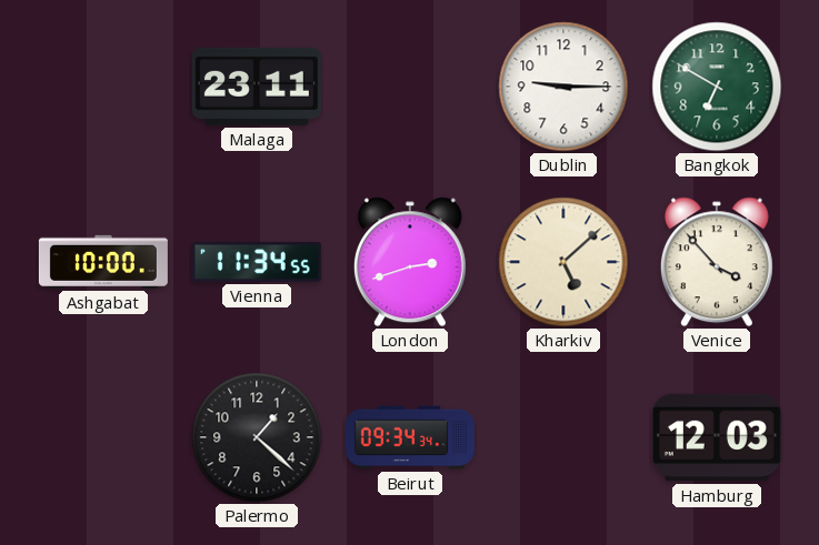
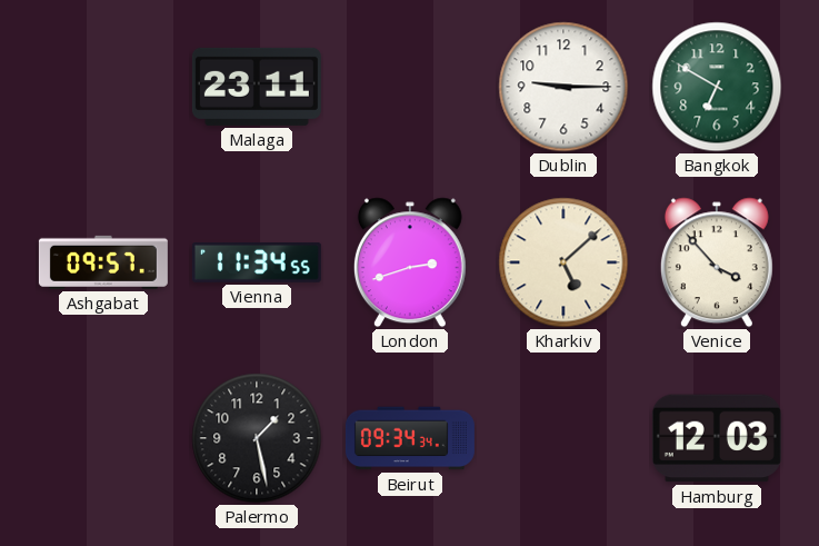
Ashgabat: 10:00 -> 09:57 (103, 262)
Palermo: 1:22 -> 1:28 (257, 438)
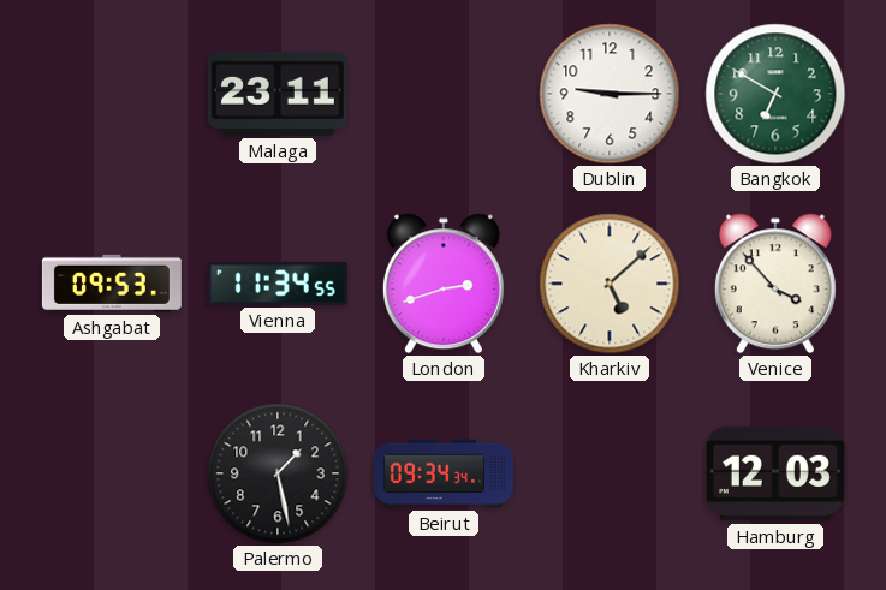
Ashgabat: 09:57 -> 09:53 (112, 284)
